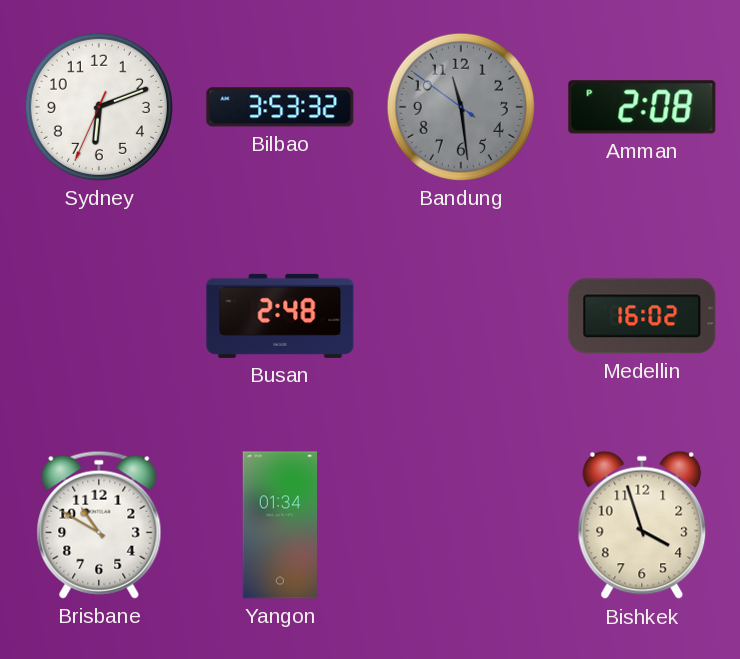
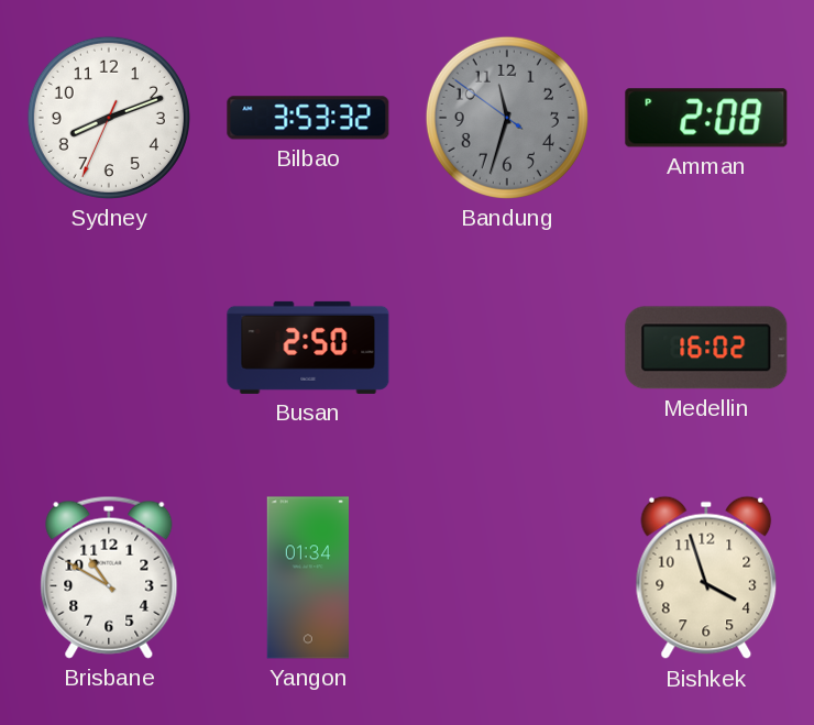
Sydney: 6:11 -> 8:11 (109, 118)
Bandung: 11:28 -> 11:32 (507, 118)
Busan: 2:48 -> 2:50 (308, 348)
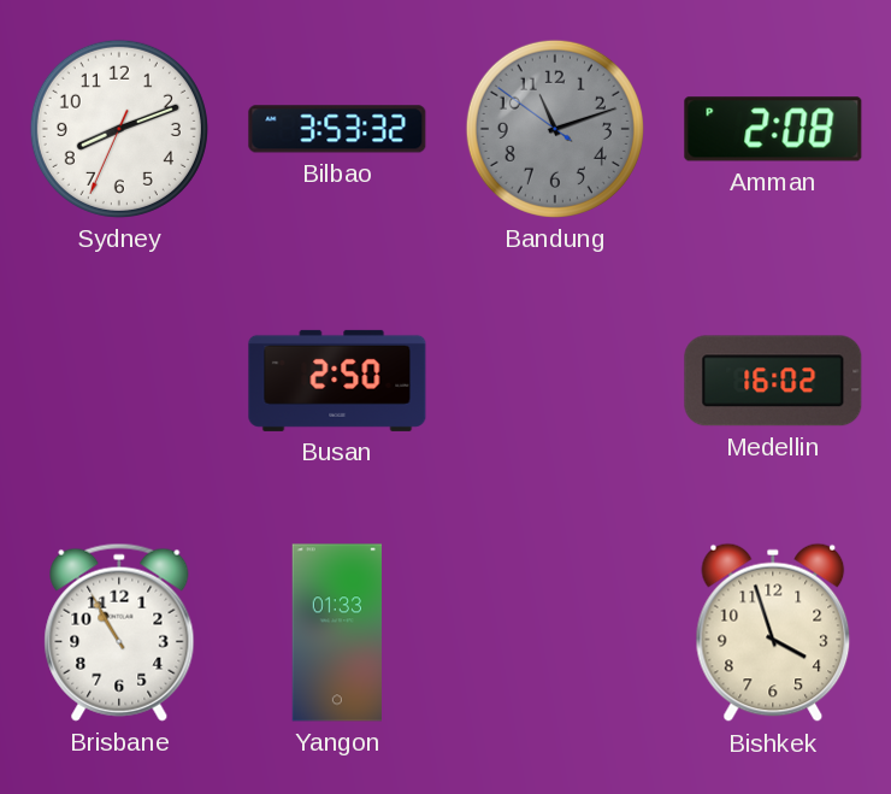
Bandung: 11:32 -> 11:11 (555, 129)
Brisbane: 10:50 -> 10:55 (119, 633)
Yangon: 01:34 -> 01:33 (336, 633)
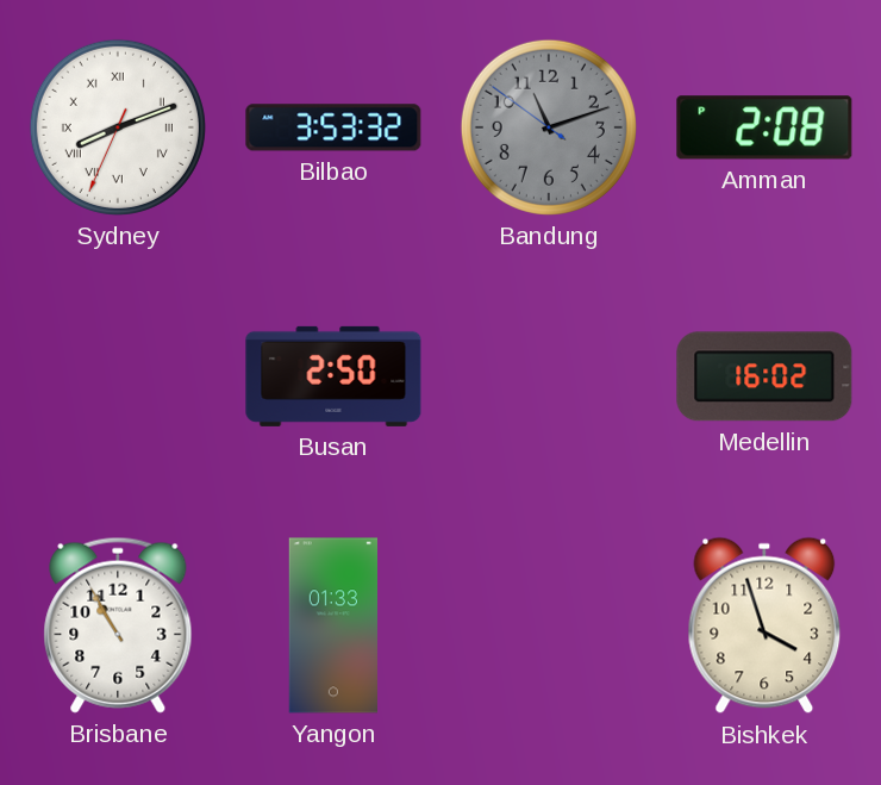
Sydney numerals: Arabic -> Roman (118, 127)
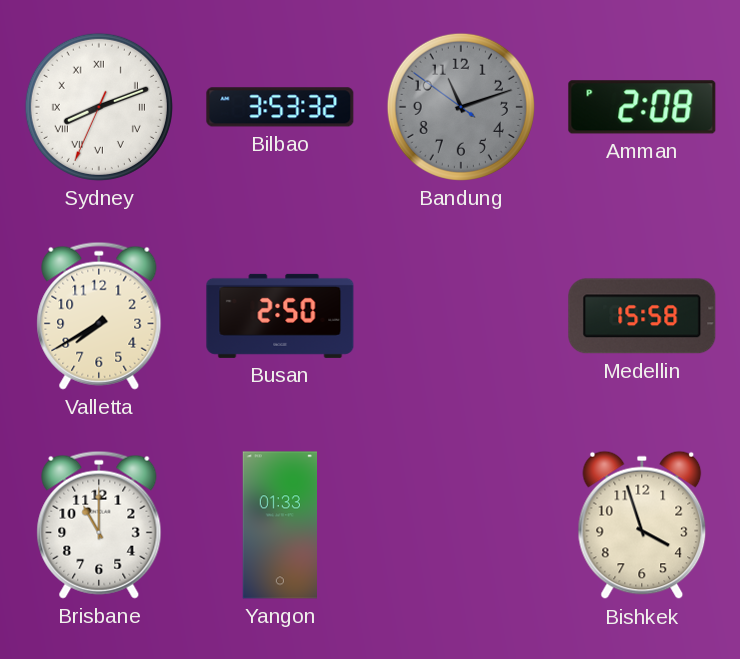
Valletta: none -> 7:40 (99, 316)
Medellin: 16:02 -> 15:58 (642, 316)
Brisbane: 10:55 -> 11:00 (99, 525)
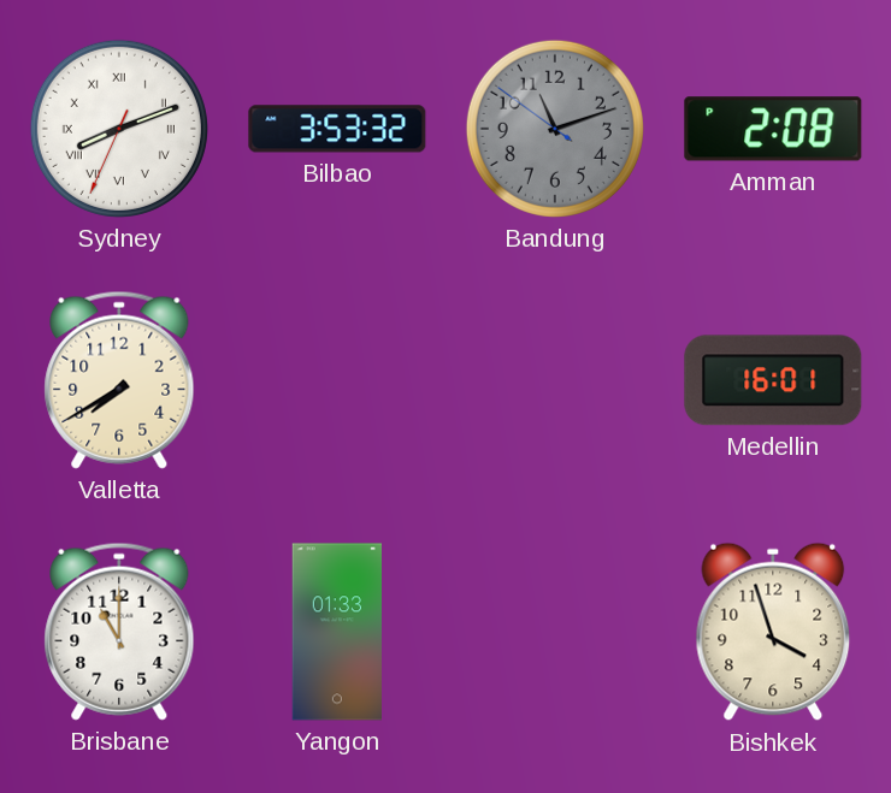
Busan: 2:50 -> none (280, 316)
Medellin: 15:58 -> 16:01 (773, 380)
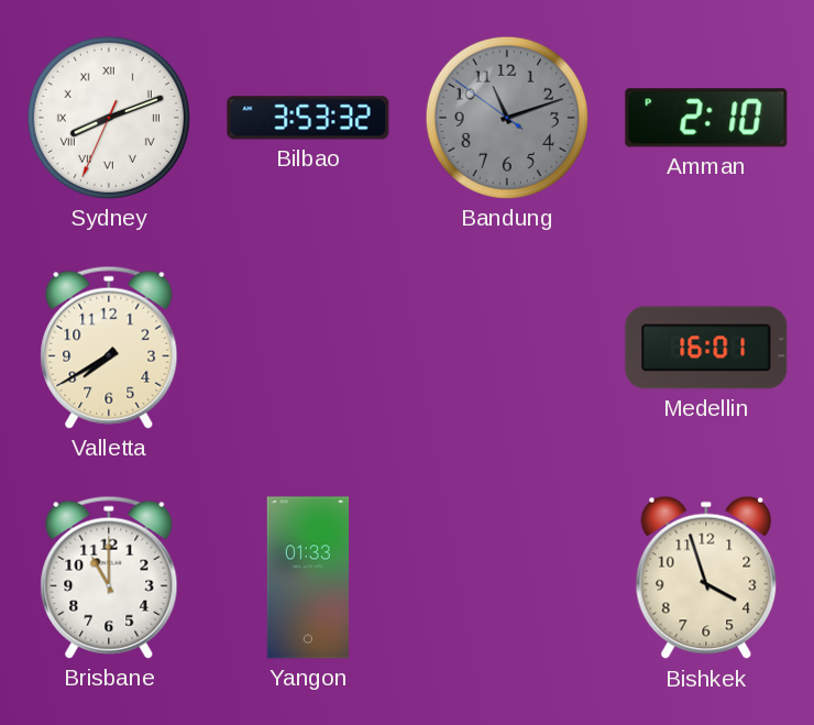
Amman: 2:08 -> 2:10 (706, 118)
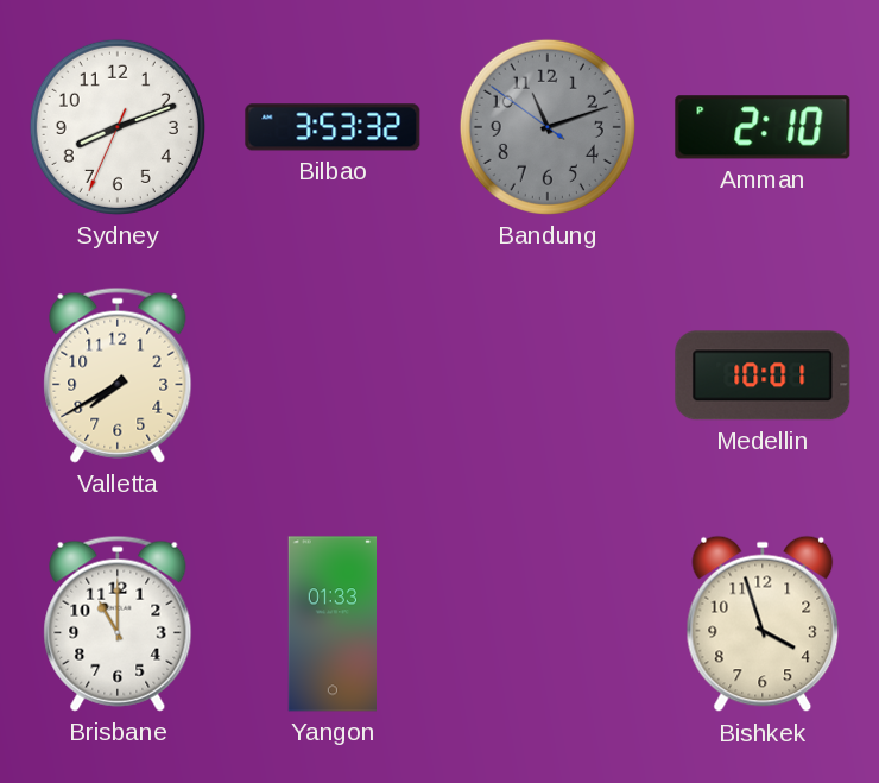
Sydney numerals: Roman -> Arabic (118, 127)
Medellin: 16:01 -> 10:01 (763, 375)
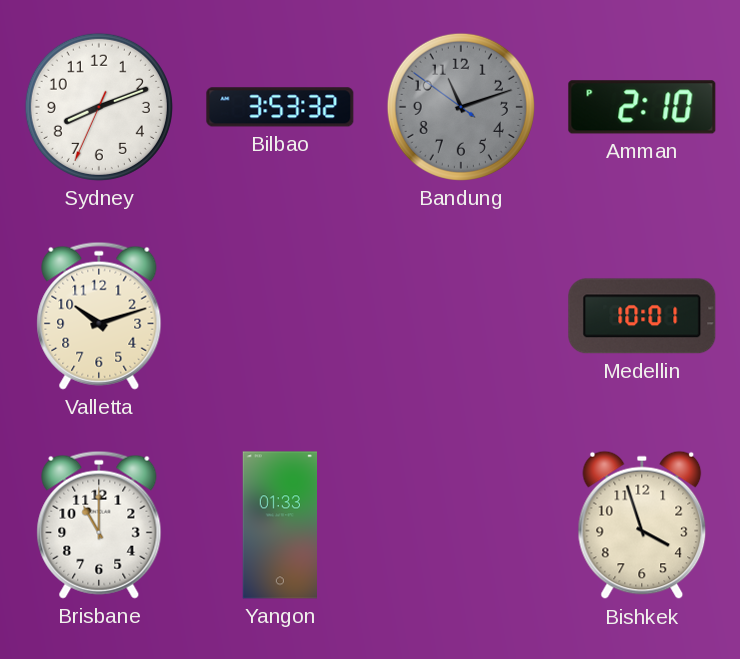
Valletta: 7:40 -> 10:12 (99, 316)
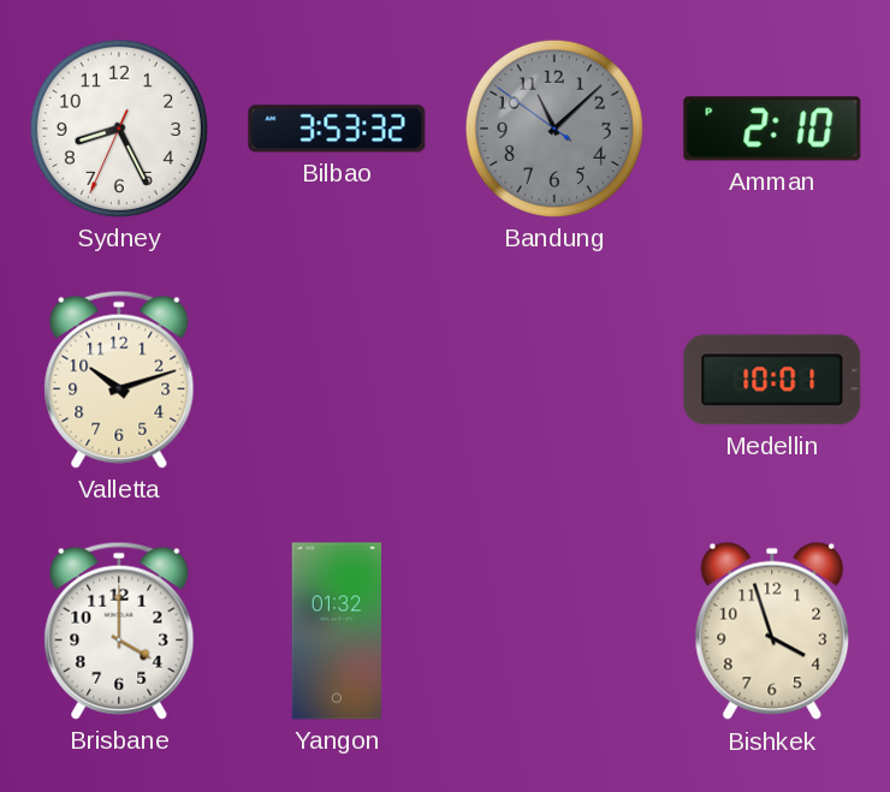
Sydney: 8:11 -> 8:25 (119, 129)
Bandung: 11:11 -> 11:07 (554, 129)
Brisbane: 11:00 -> 4:00 (119, 631)
Yangon: 01:33 -> 01:32 (336, 631)
